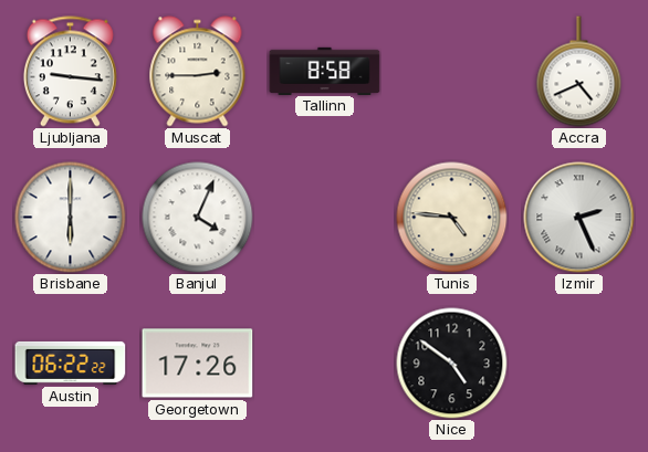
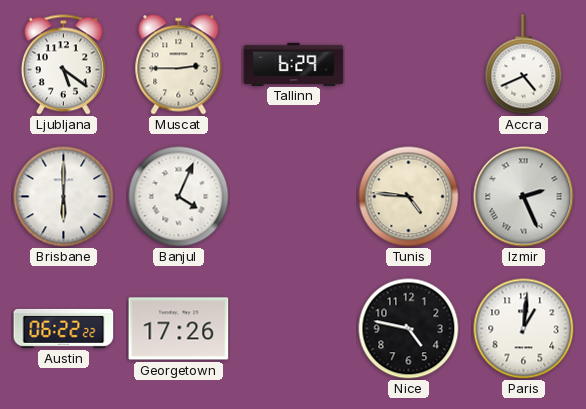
Ljubljana: 9:16 -> 5:21 (63, 65)
Tallinn: 8:58 -> 6:29 (294, 64)
Nice: 4:51 -> 4:47 (409, 329)
Paris: none -> 1:01 (524, 329)
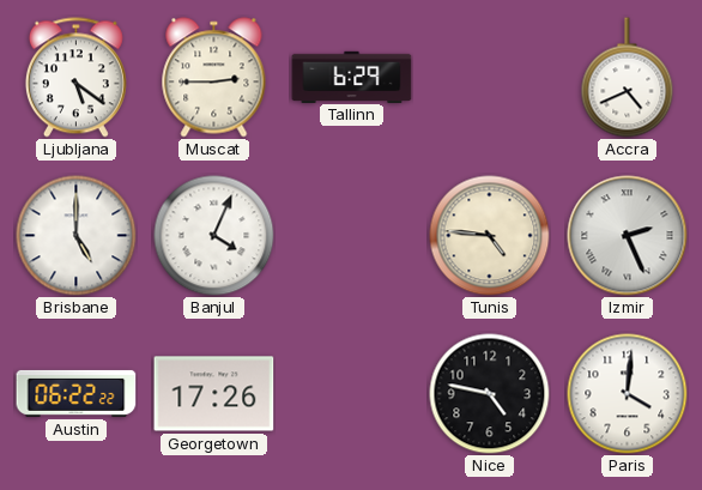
Brisbane: 6:00 -> 5:00 (77, 236)
Paris: 1:01 -> 4:01 (628, 394)
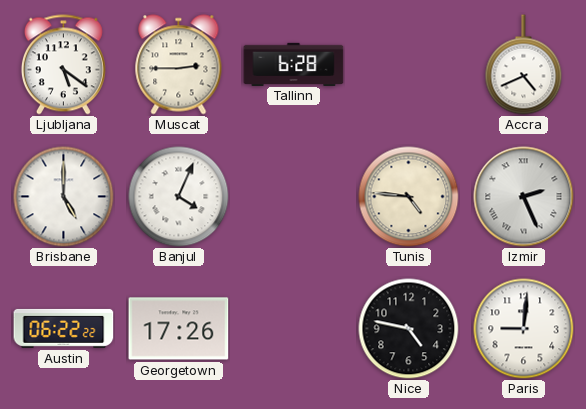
Tallinn: 6:29 -> 6:28 (294, 64)
Paris: 4:01 -> 9:01 (524, 329)
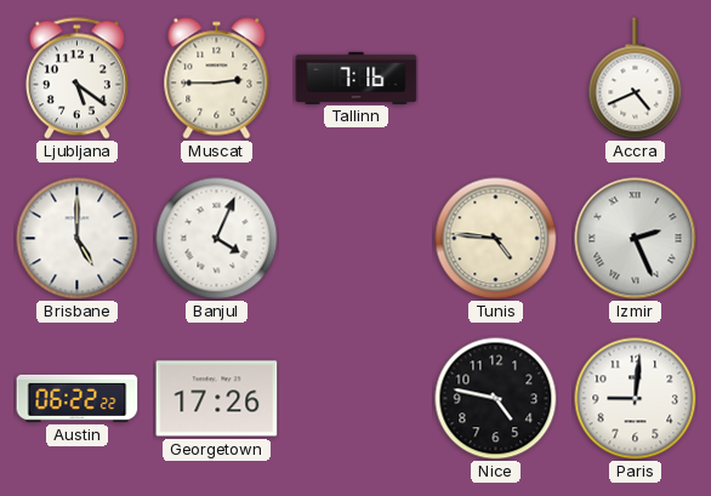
Tallinn: 6:28 -> 7:16 (357, 78)
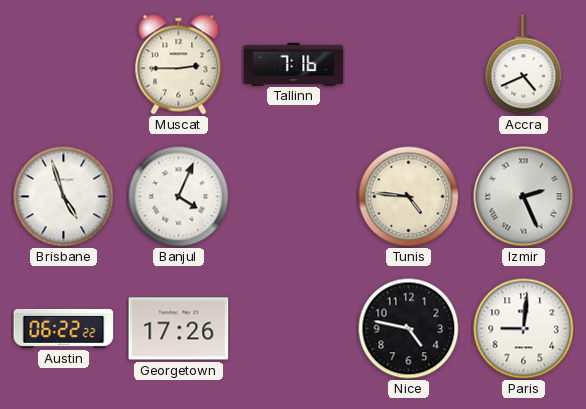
Ljubljana: 5:21 -> none (76, 79)
Brisbane: 5:00 -> 4:57 (64, 197)
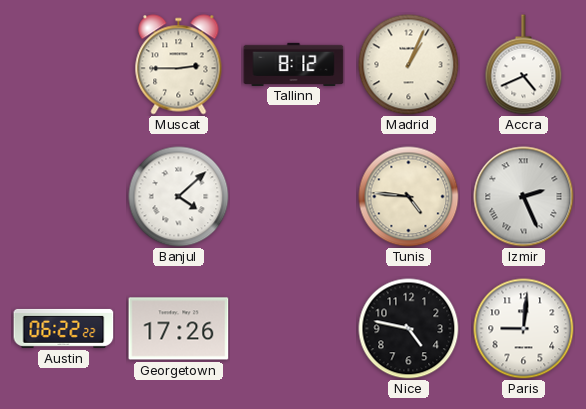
Tallinn: 7:16 -> 8:12 (294, 64)
Madrid: none -> 1:04 (409, 65)
Brisbane: 4:57 -> none (64, 197)
Banjul: 4:04 -> 4:08 (179, 197)
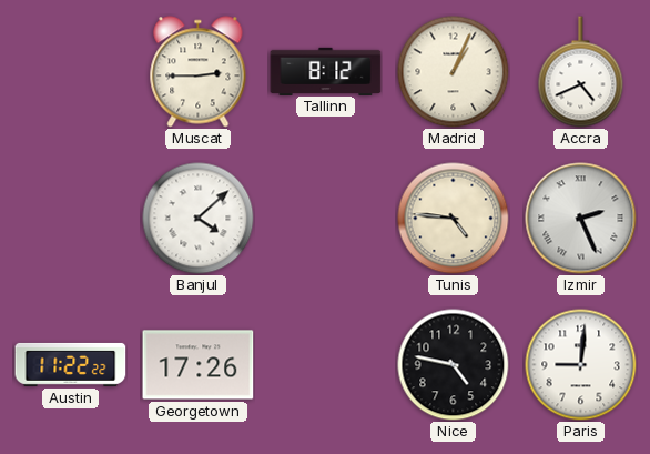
Austin: 06:22 -> 11:22 (71, 364)
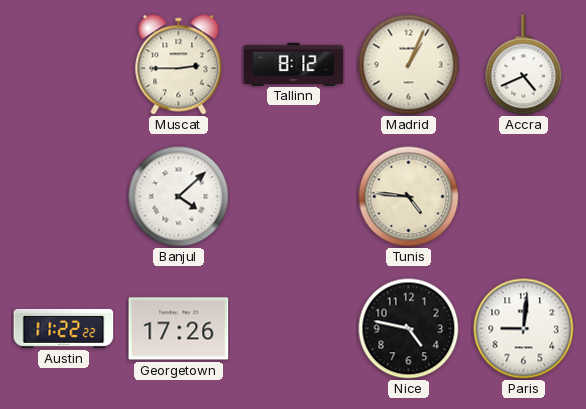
Izmir: 2:26 -> none (581, 219)
